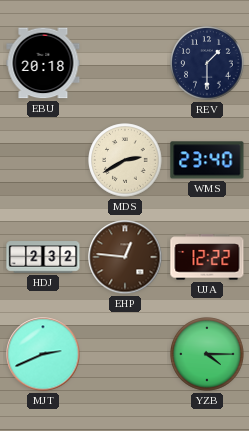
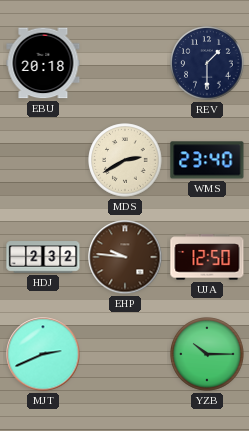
EHP: 12:46 -> 9:46 (125, 257)
UJA: 12:22 -> 12:50 (207, 257)
YZB: 4:15 -> 10:15 (207, 354)
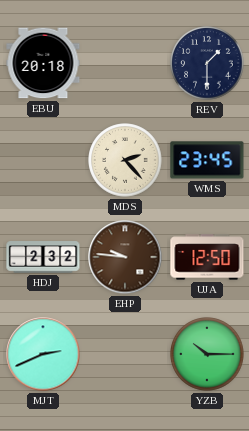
MDS: 2:40 -> 2:23 (125, 160)
WMS: 23:40 -> 23:45 (207, 160)
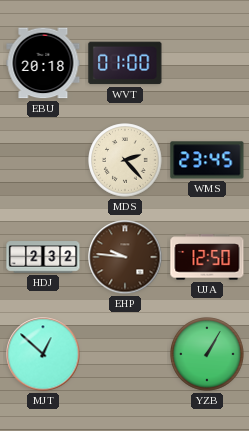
WVT: none -> 01:00 (125, 63)
REV: 1:30 -> none (207, 63)
MJT: 2:41 -> 12:52 (43, 354)
YZB: 10:15 -> 1:05 (207, 354)
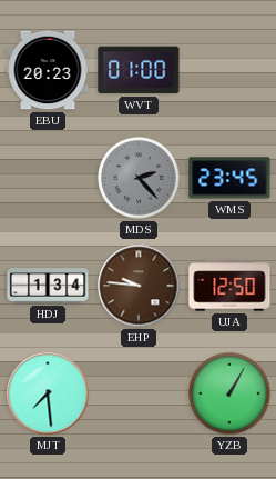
EBU: 20:18 -> 20:23 (48, 70)
MDS dial: cream -> grey (139, 178)
HDJ: 2:32 -> 1:34 (48, 286)
MJT: 12:52 -> 7:29 (48, 393)
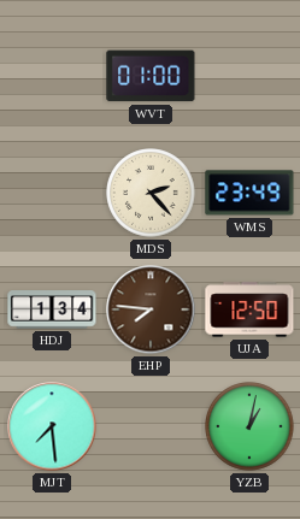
EBU: 20:23 -> none (48, 70)
MDS dial: grey -> cream (151, 193)
WMS: 23:45 -> 23:49 (249, 193)
EHP: 9:46 -> 7:46 (151, 309)
YZB: 1:05 -> 1:02 (249, 426)
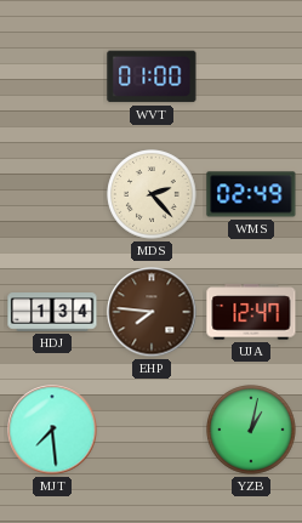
WMS: 23:49 -> 02:49 (251, 194)
UJA: 12:50 -> 12:47 (251, 312)
